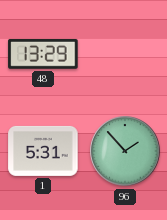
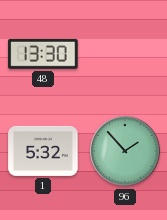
48: 13:29 -> 13:30 (43, 54)
1: 5:31 -> 5:32 (43, 151)
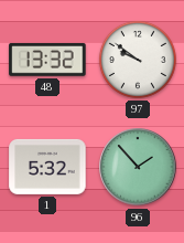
48: 13:30 -> 13:32 (47, 60)
97: none -> 9:51 (138, 60)
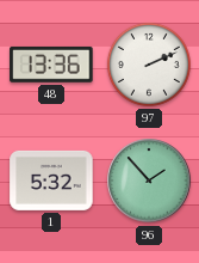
48: 13:32 -> 13:36 (51, 65)
97: 9:51 -> 2:11 (149, 65)
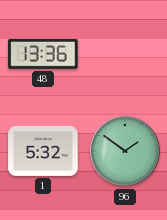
97: 2:11 -> none (149, 65)
96: 1:53 -> 1:51 (125, 151)
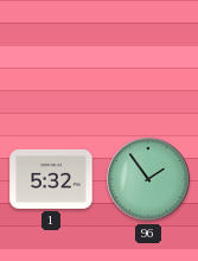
48: 13:36 -> none (43, 54)
96: 1:51 -> 1:54 (148, 179)
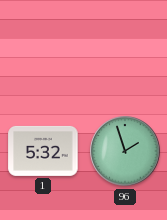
96: 1:54 -> 1:57 (125, 151)
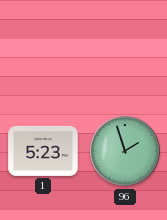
1: 5:32 -> 5:23 (43, 151)
